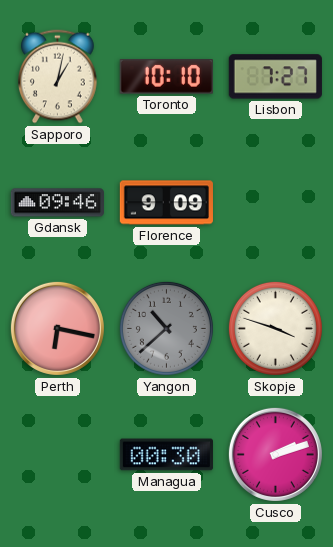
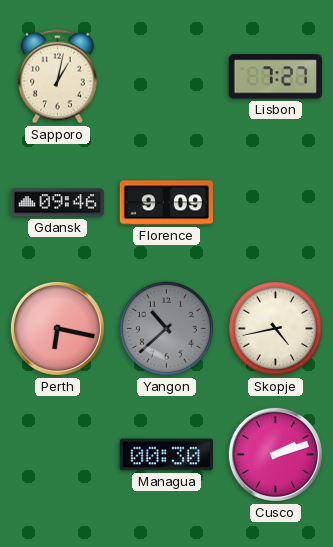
Toronto: 10:10 -> none (166, 77)
Skopje: 3:48 -> 4:43 (275, 328)
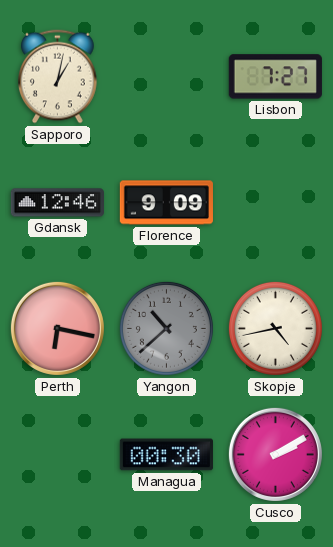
Gdansk: 09:46 -> 12:46 (57, 203)
Cusco: 2:12 -> 2:10 (275, 454)
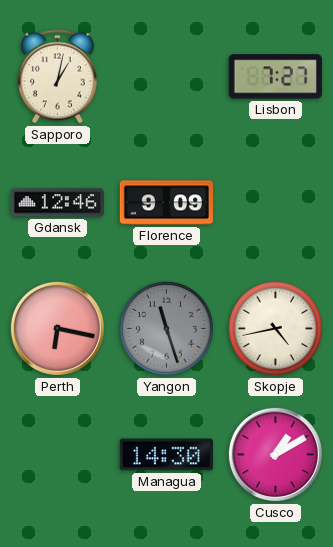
Yangon: 10:38 -> 11:27 (166, 328)
Managua: 00:30 -> 14:30 (166, 455)
Cusco: 2:10 -> 1:10 (275, 454)
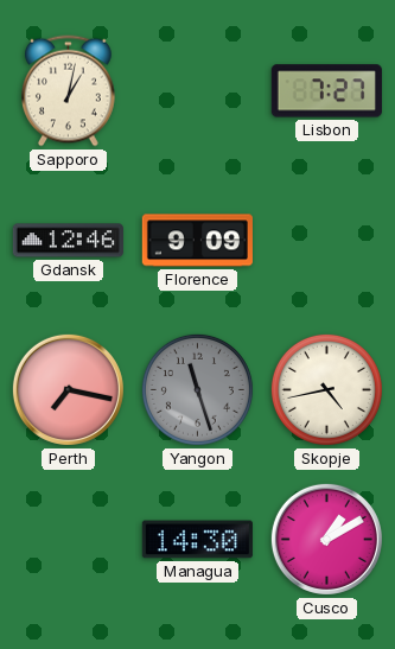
Perth: 6:17 -> 7:17 (68, 389)
